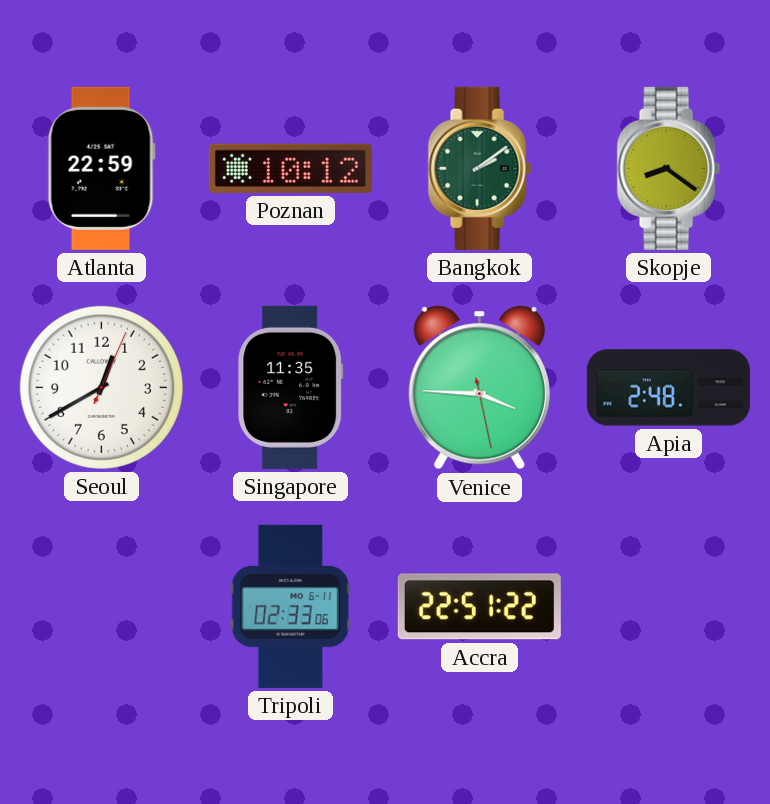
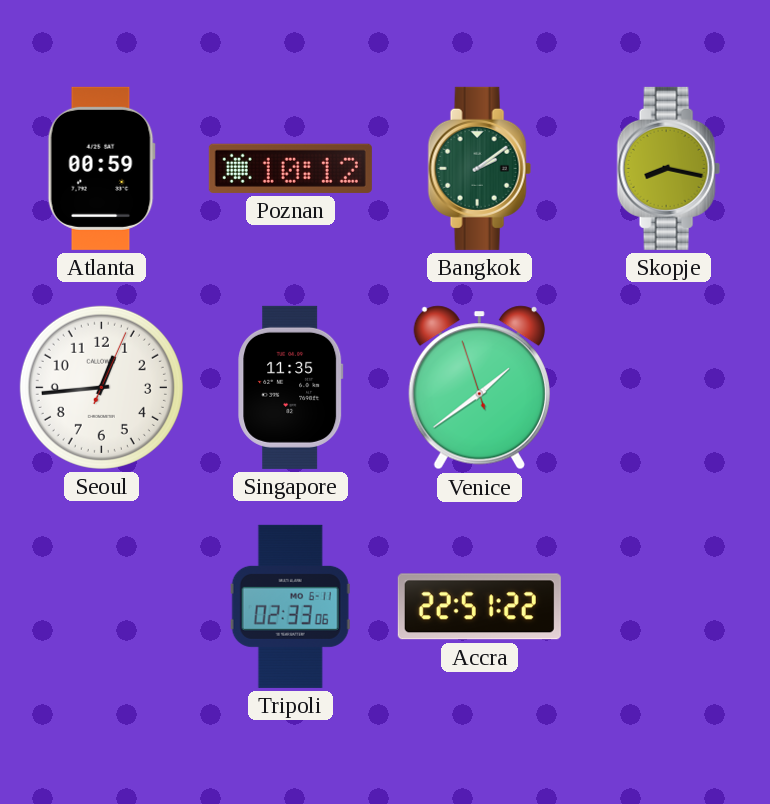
Atlanta: 22:59 -> 00:59 (101, 168)
Skopje: 8:21 -> 8:17 (668, 168)
Seoul: 12:40 -> 12:44 (101, 387)
Venice: 3:45 -> 1:38 (479, 388)
Apia: 2:48 -> none (668, 388)
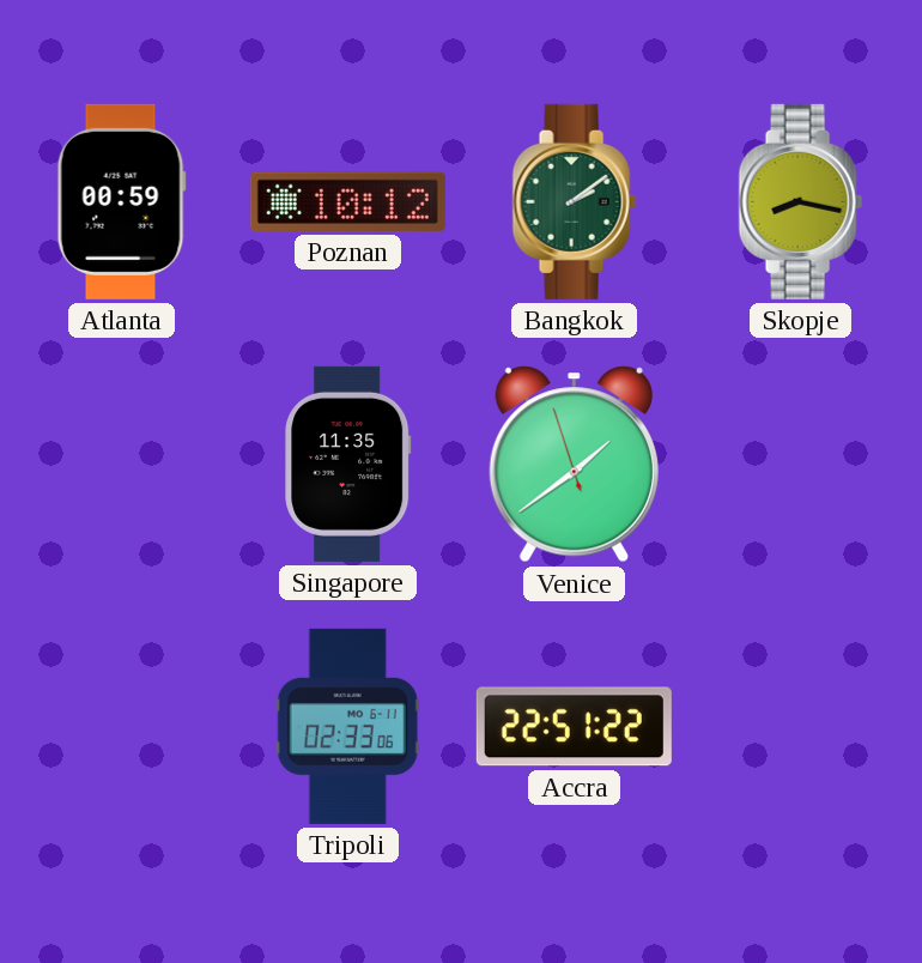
Seoul: 12:44 -> none (101, 387)
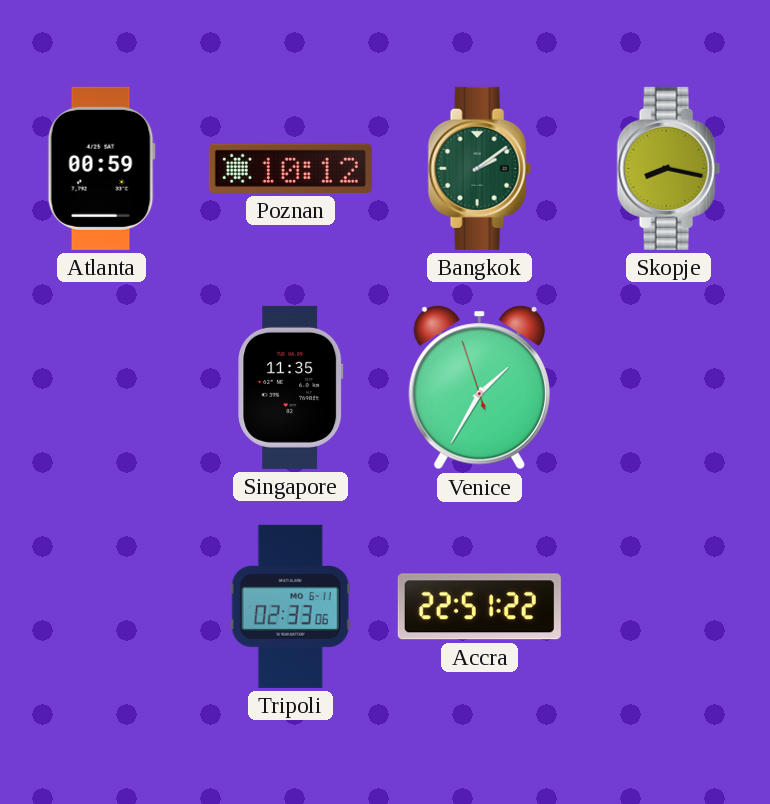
Venice: 1:38 -> 1:34 (479, 388)
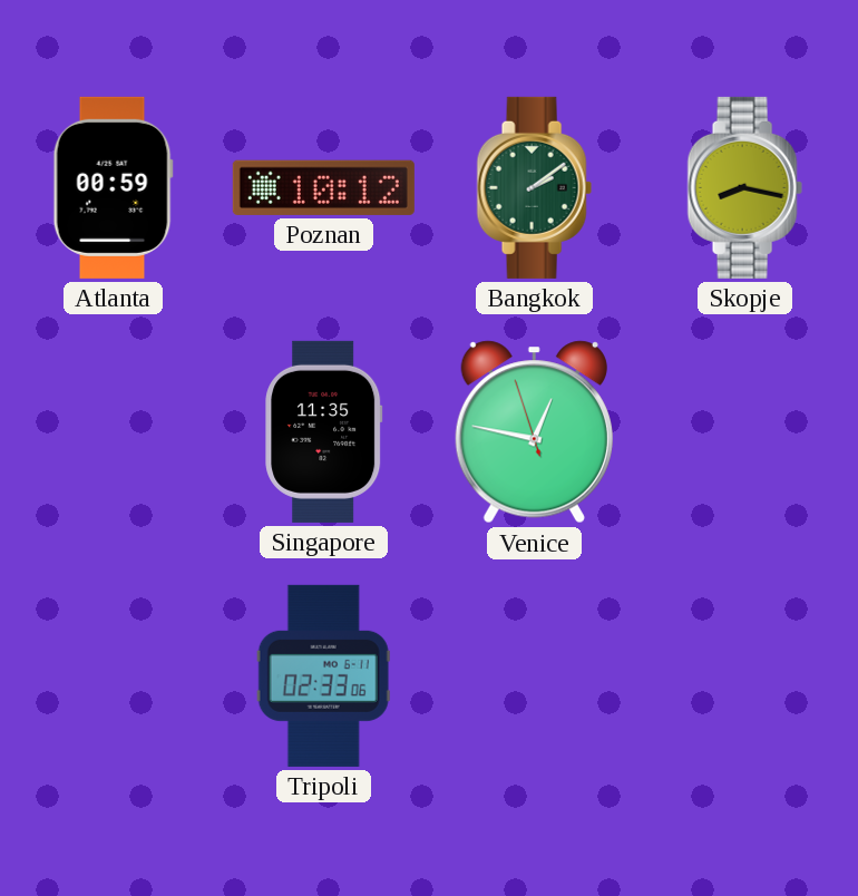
Venice: 1:34 -> 12:46 (534, 432)
Accra: 22:51 -> none (479, 607)
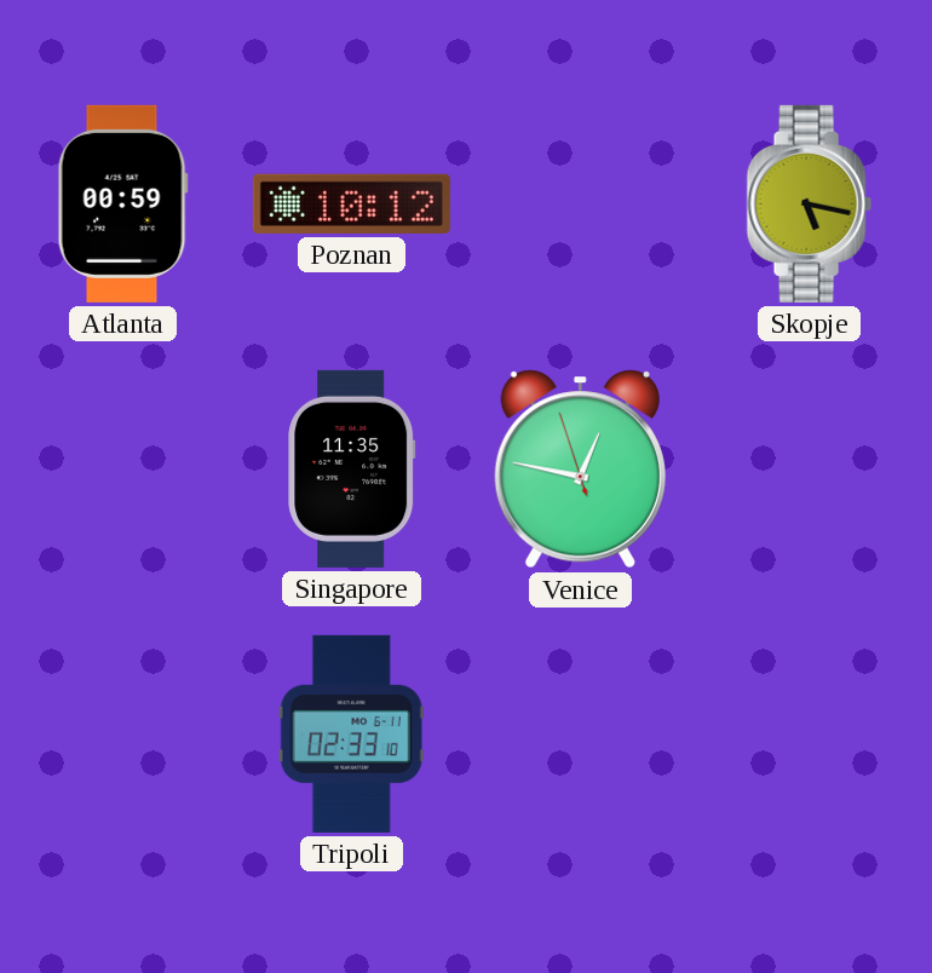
Bangkok: 2:09 -> none (534, 187)
Skopje: 8:17 -> 5:17 (809, 203)
Tripoli: 02:33:06 -> 02:33:10 (351, 733)
